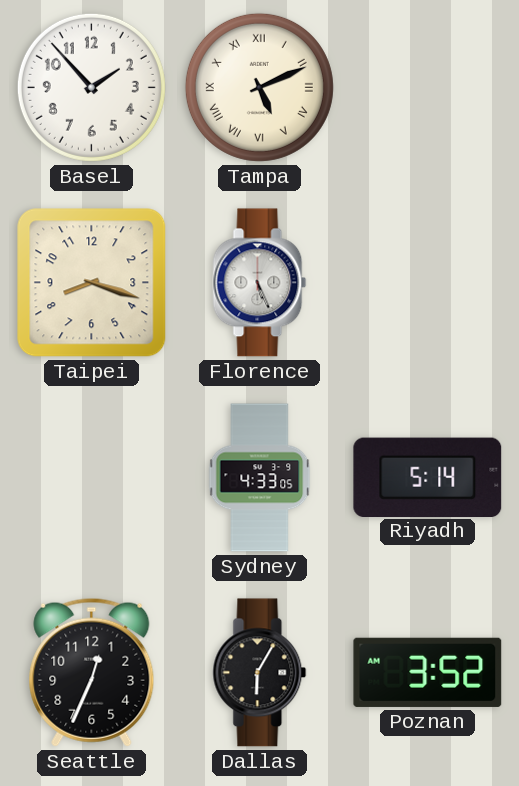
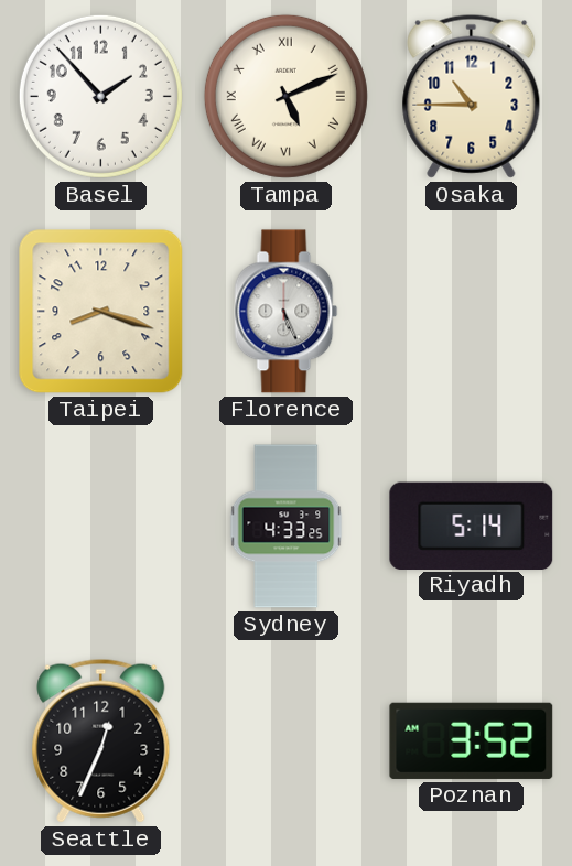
Osaka: none -> 10:45 (472, 96)
Sydney: 4:33:05 -> 4:33:25 (287, 527)
Dallas: 6:05 -> none (260, 673)
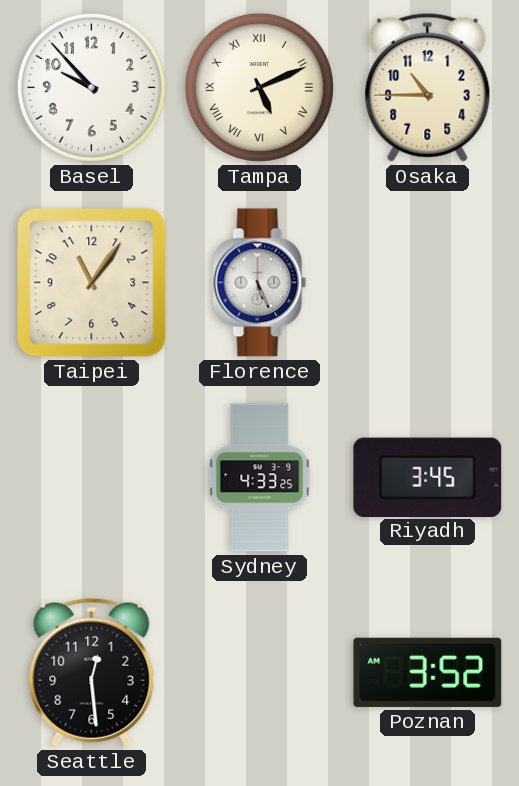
Basel: 1:53 -> 9:53 (91, 87)
Taipei: 8:18 -> 11:06 (92, 283)
Riyadh: 5:14 -> 3:45 (428, 477)
Seattle: 12:34 -> 12:29 (92, 672)
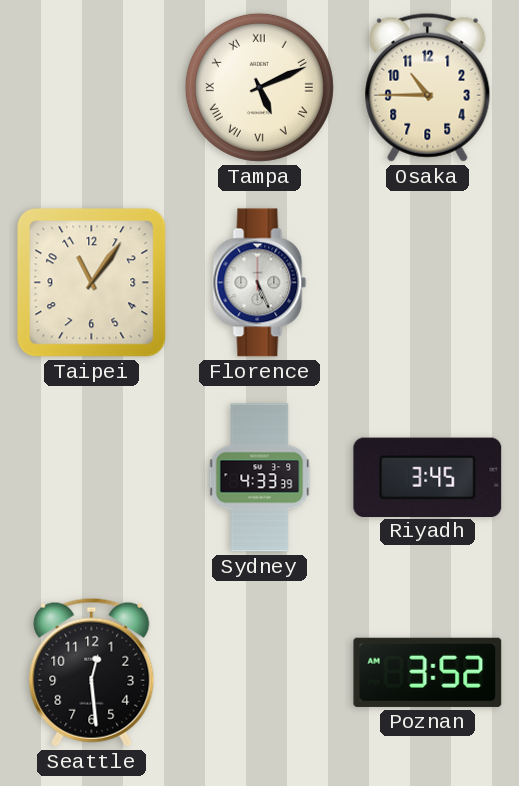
Basel: 9:53 -> none (91, 87)
Sydney: 4:33:25 -> 4:33:39 (260, 478)
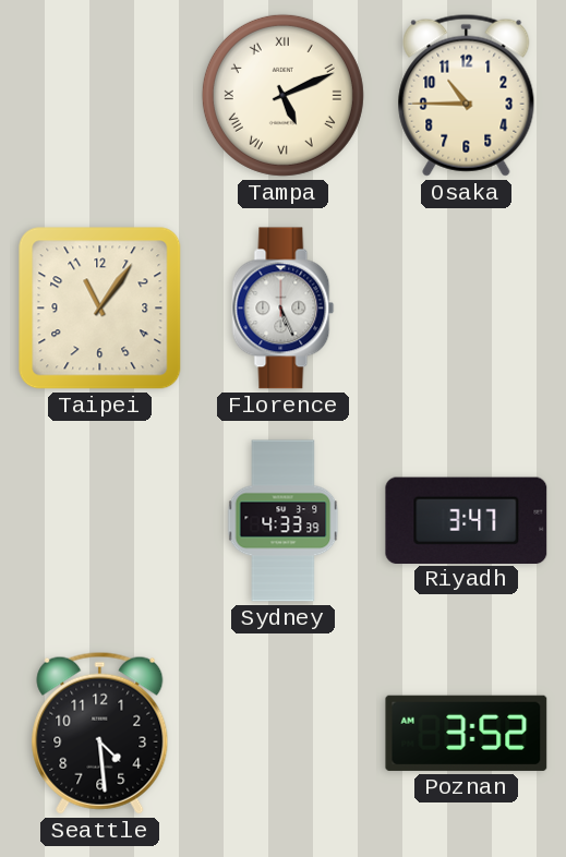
Riyadh: 3:45 -> 3:47 (467, 520)
Seattle: 12:29 -> 4:29 (100, 733)
